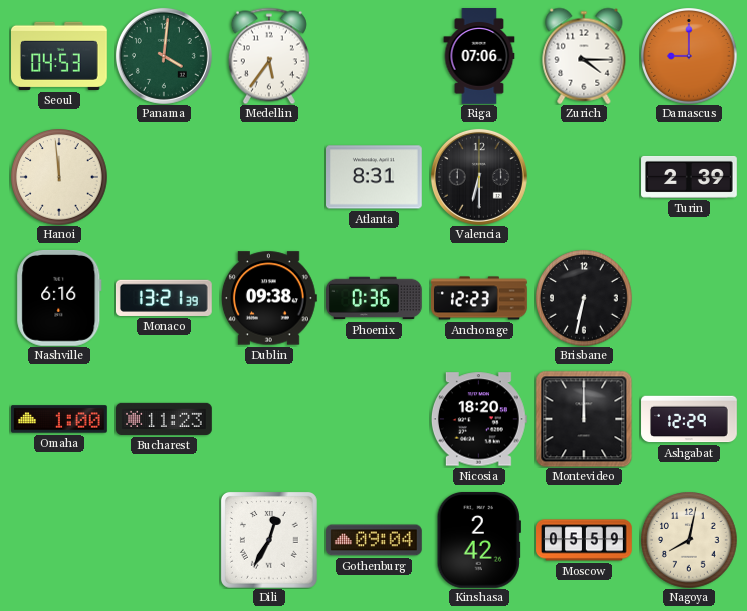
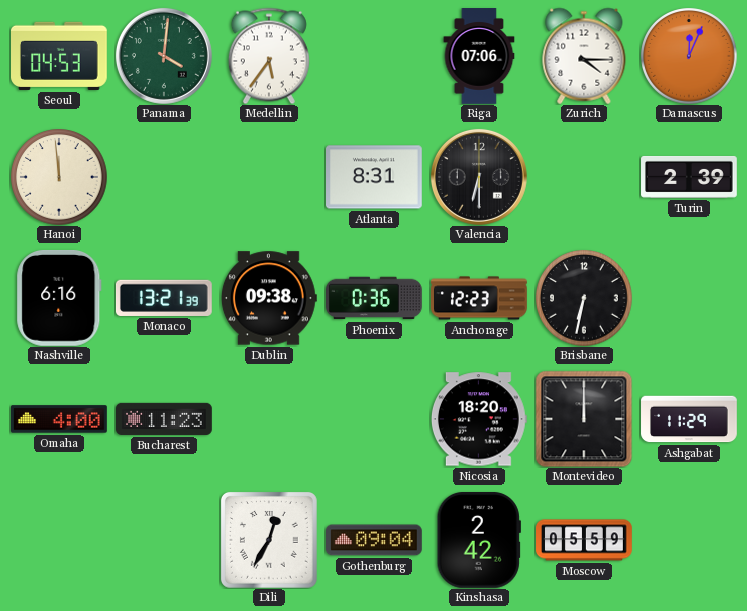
Damascus: 9:00 -> 12:04 (689, 56)
Omaha: 1:00 -> 4:00 (60, 419)
Ashgabat: 12:29 -> 11:29 (689, 419)
Nagoya: 8:02 -> none (689, 540)
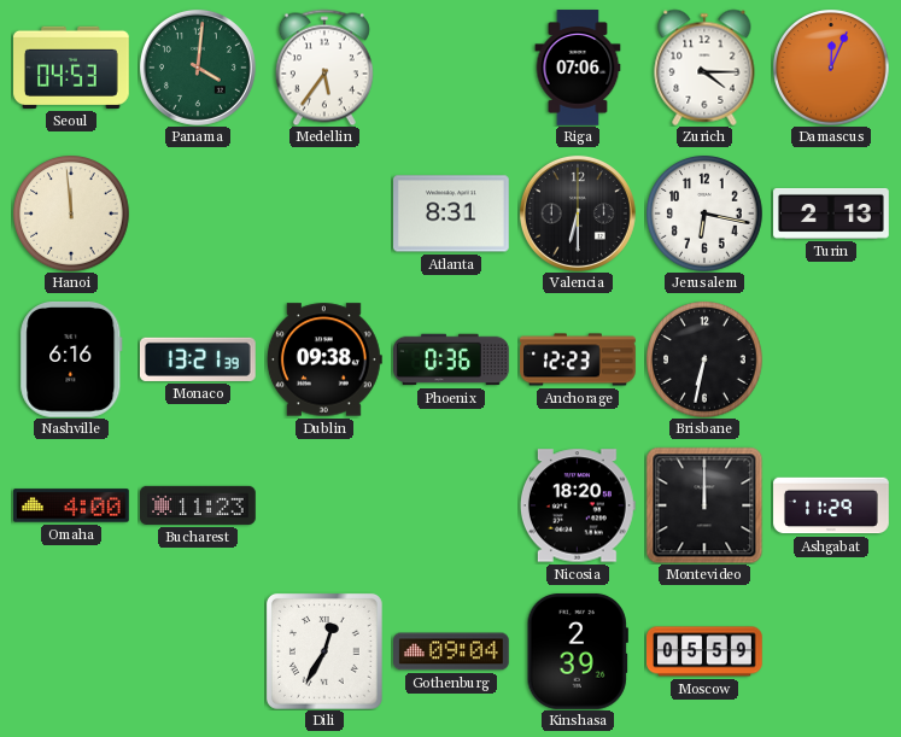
Jerusalem: none -> 6:17 (704, 214)
Turin: 2:39 -> 2:13 (831, 214)
Kinshasa: 2:42 -> 2:39 (578, 651)
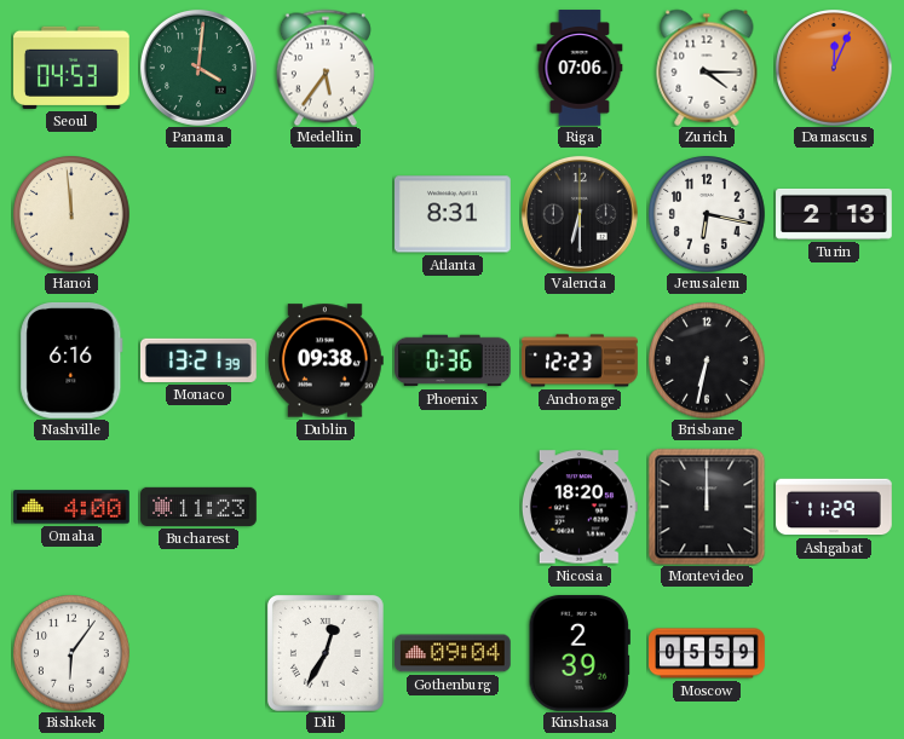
Bishkek: none -> 6:06 (71, 653)
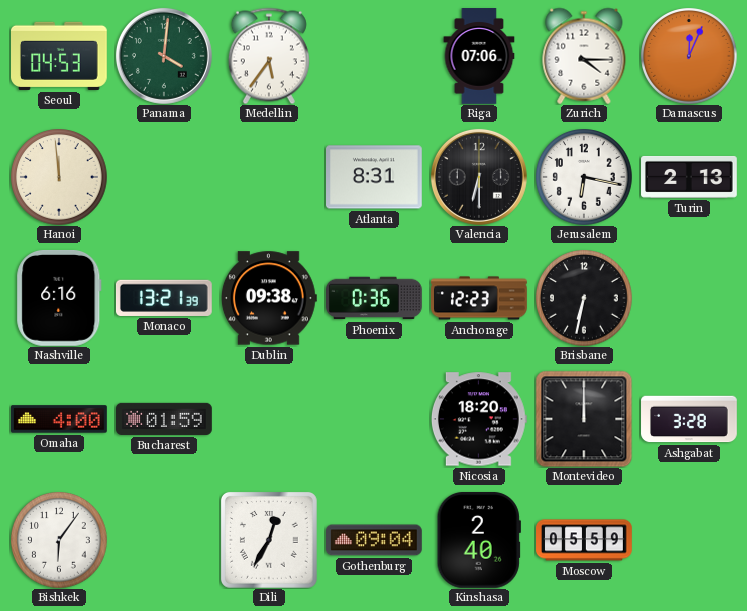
Bucharest: 11:23 -> 01:59 (165, 419)
Ashgabat: 11:29 -> 3:28 (689, 419)
Kinshasa: 2:39 -> 2:40 (479, 540)
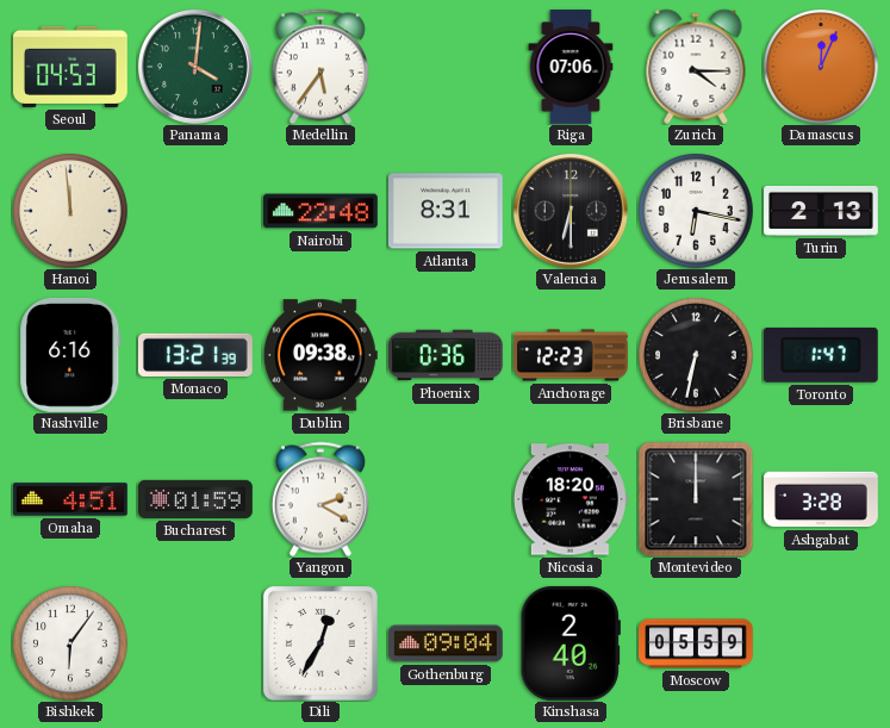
Nairobi: none -> 22:48 (322, 211)
Toronto: none -> 1:47 (821, 355)
Omaha: 4:00 -> 4:51 (71, 499)
Yangon: none -> 2:20 (320, 499)
